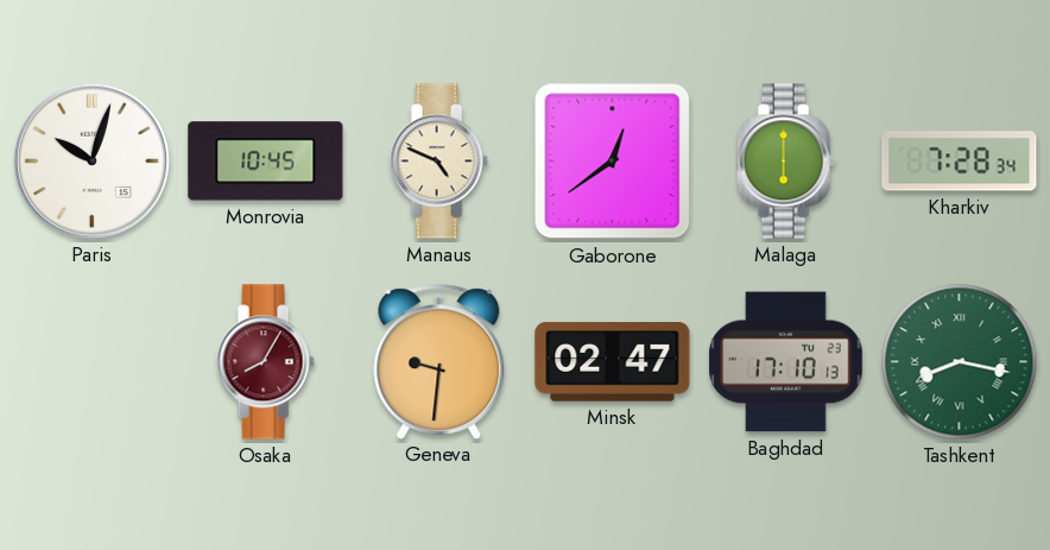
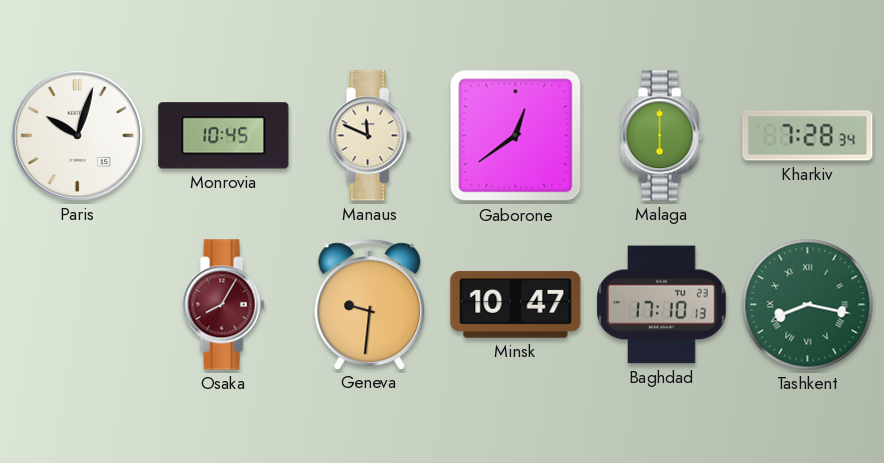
Manaus: 4:49 -> 11:49 (369, 136)
Minsk: 02:47 -> 10:47 (516, 305)
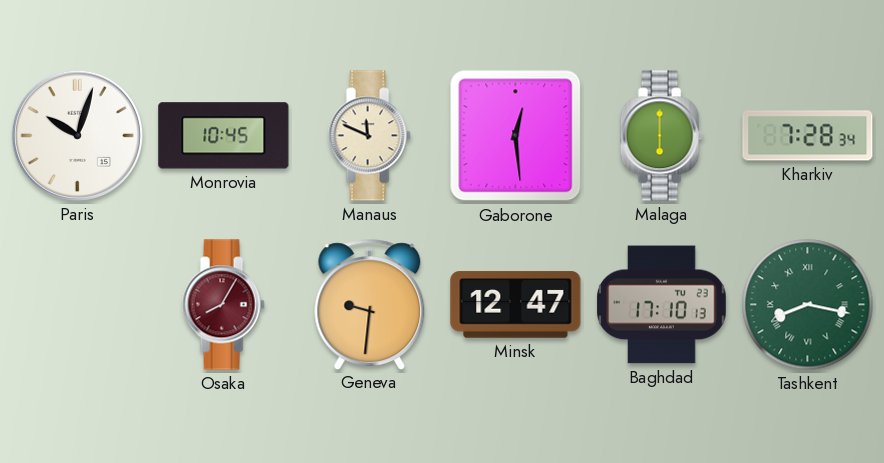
Gaborone: 12:39 -> 12:29 (516, 136)
Minsk: 10:47 -> 12:47 (516, 305)
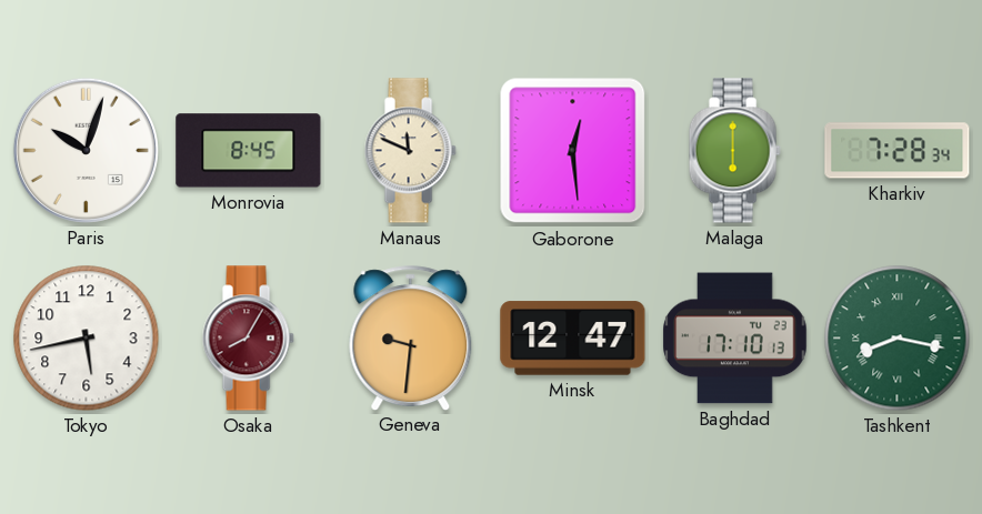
Monrovia: 10:45 -> 8:45 (249, 151)
Tokyo: none -> 5:43 (87, 339)
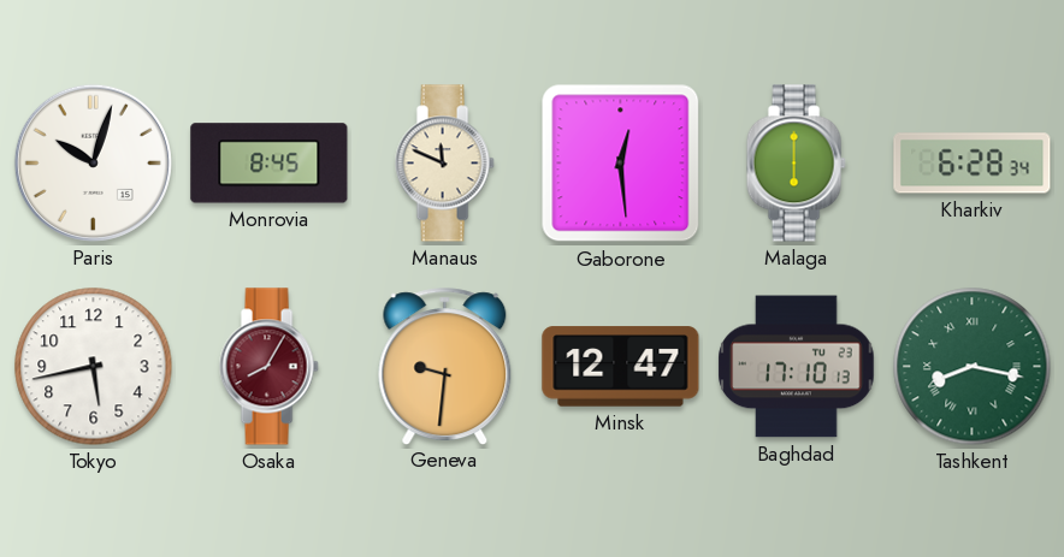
Kharkiv: 7:28 -> 6:28 (973, 164)
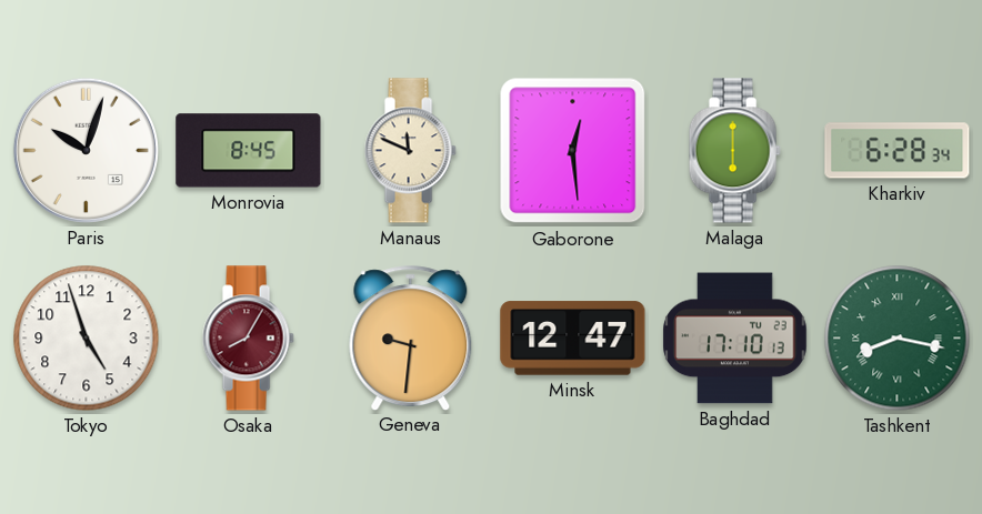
Tokyo: 5:43 -> 4:57 (87, 339)
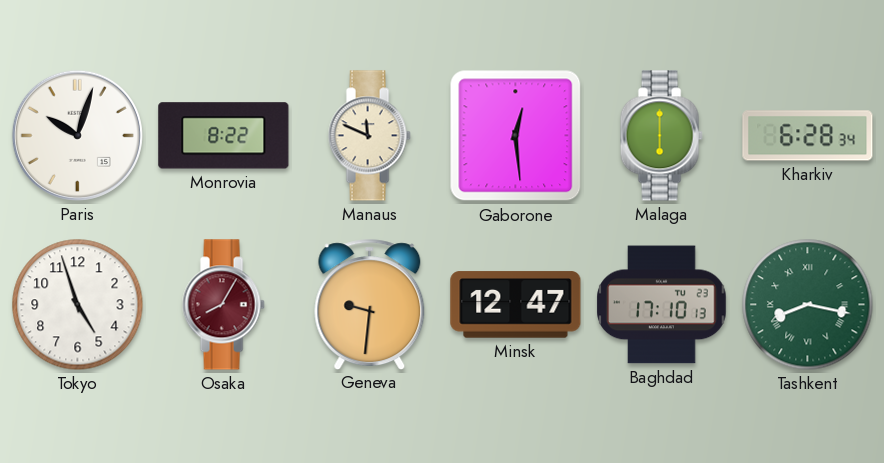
Monrovia: 8:45 -> 8:22 (224, 136)
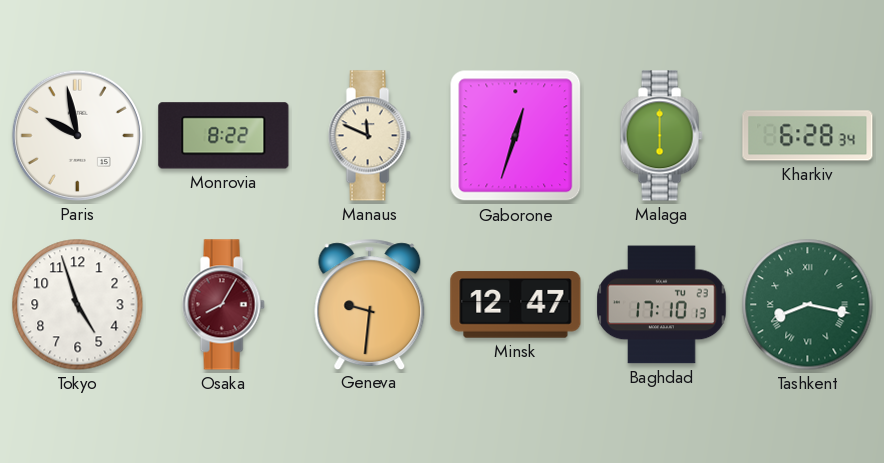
Paris: 10:03 -> 9:58 (77, 135)
Gaborone: 12:29 -> 12:33 (516, 136)
